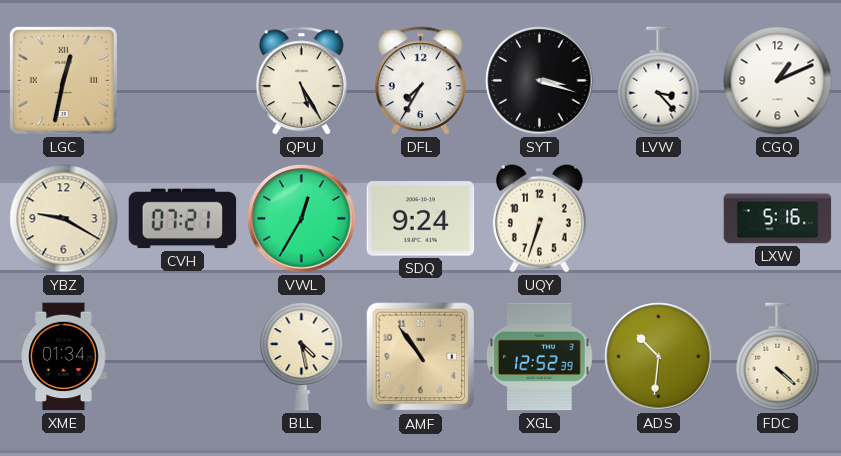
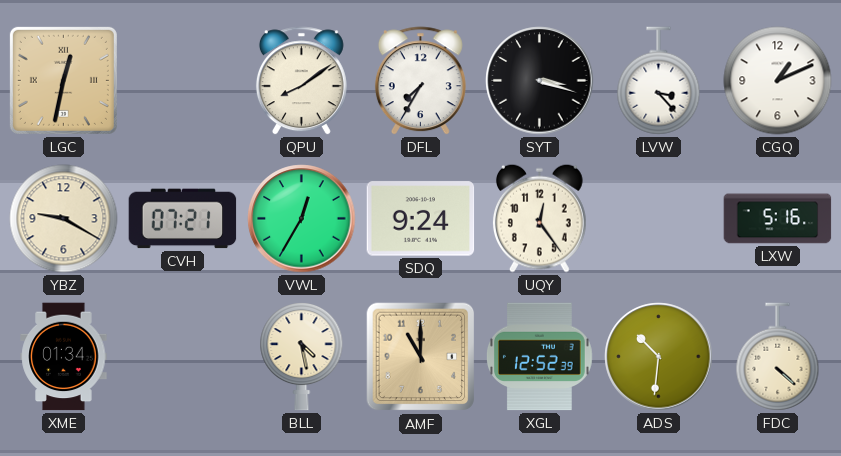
QPU: 5:25 -> 8:09 (301, 81)
UQY: 6:33 -> 12:24 (540, 218)
AMF: 10:54 -> 11:00 (421, 357)
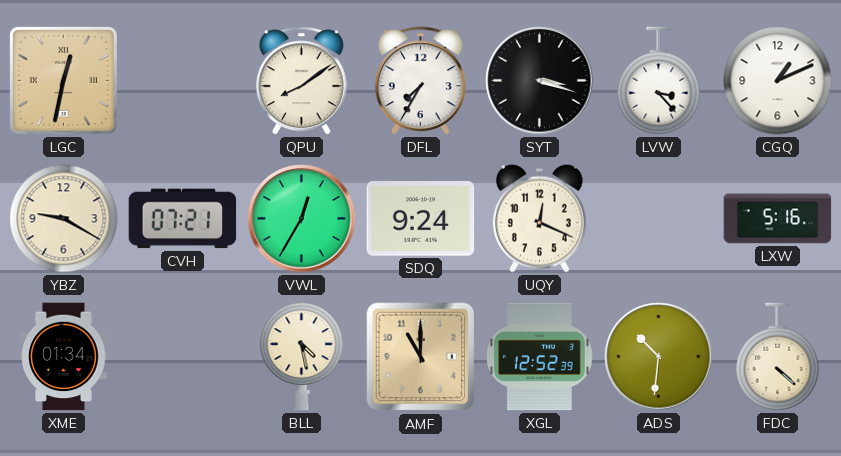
UQY: 12:24 -> 12:19 (540, 218)
